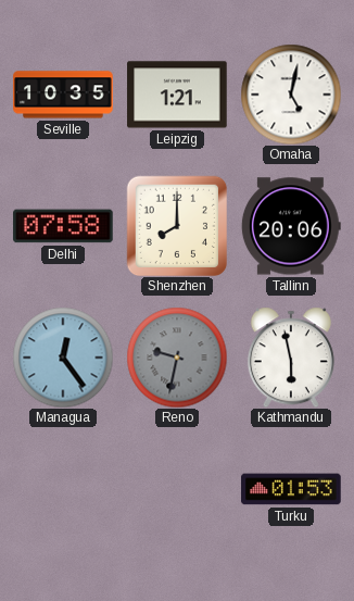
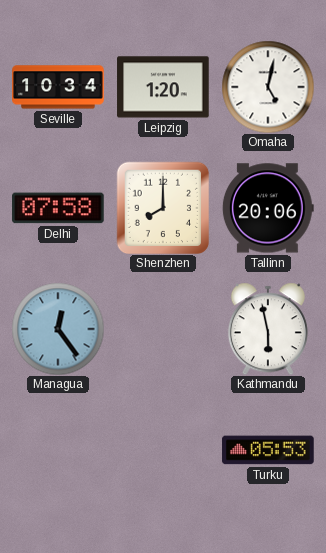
Seville: 10:35 -> 10:34 (58, 87)
Leipzig: 1:21 -> 1:20 (163, 87)
Reno: 9:32 -> none (177, 358)
Turku: 01:53 -> 05:53 (268, 450)
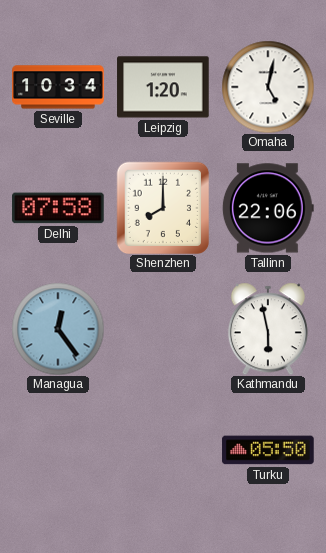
Tallinn: 20:06 -> 22:06 (268, 208)
Turku: 05:53 -> 05:50 (268, 450)
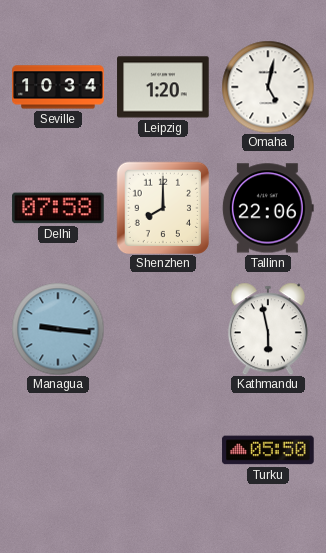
Managua: 12:24 -> 9:16 (58, 329)
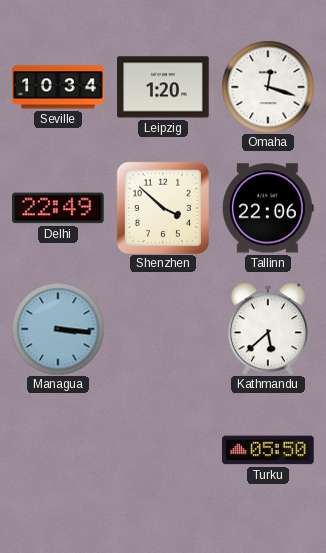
Omaha: 5:02 -> 12:18 (268, 87)
Delhi: 07:58 -> 22:49 (58, 208)
Shenzhen: 8:00 -> 3:52 (163, 208)
Managua: 9:16 -> 3:16 (58, 329)
Kathmandu: 5:58 -> 5:38 (268, 329)
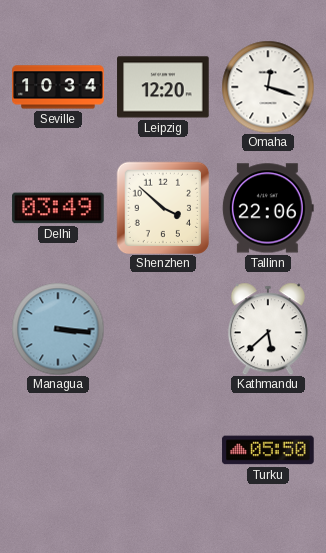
Leipzig: 1:20 -> 12:20 (163, 87)
Delhi: 22:49 -> 03:49 (58, 208)
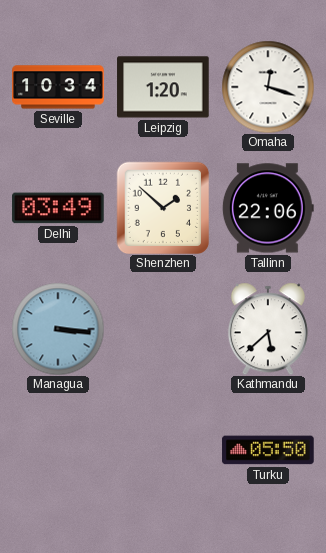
Leipzig: 12:20 -> 1:20 (163, 87)
Shenzhen: 3:52 -> 1:52 (163, 208)
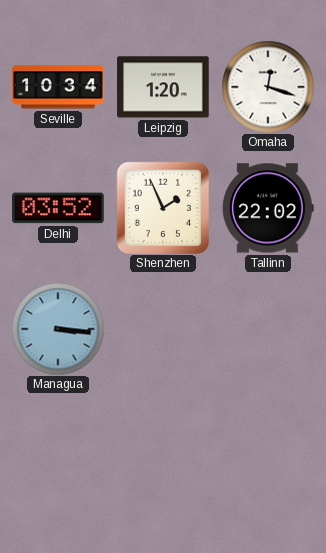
Delhi: 03:49 -> 03:52 (58, 208)
Shenzhen: 1:52 -> 1:56 (163, 208)
Tallinn: 22:06 -> 22:02 (268, 208)
Kathmandu: 5:38 -> none (268, 329)
Turku: 05:50 -> none (268, 450)
